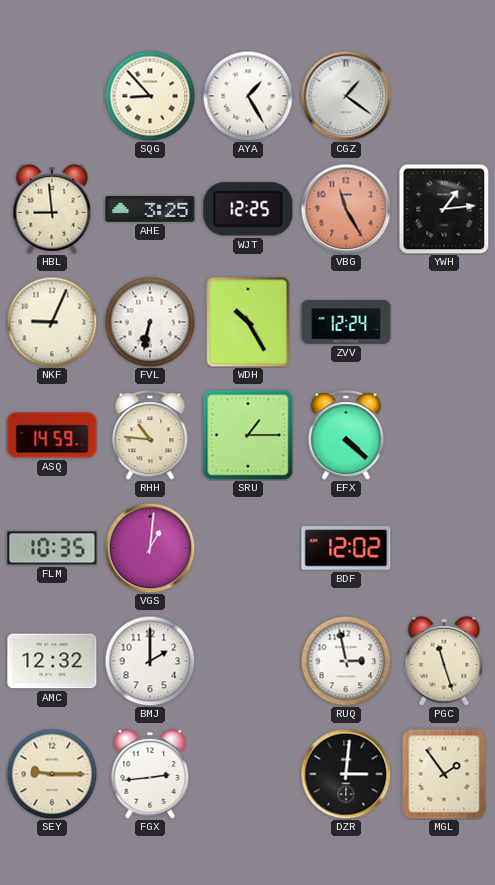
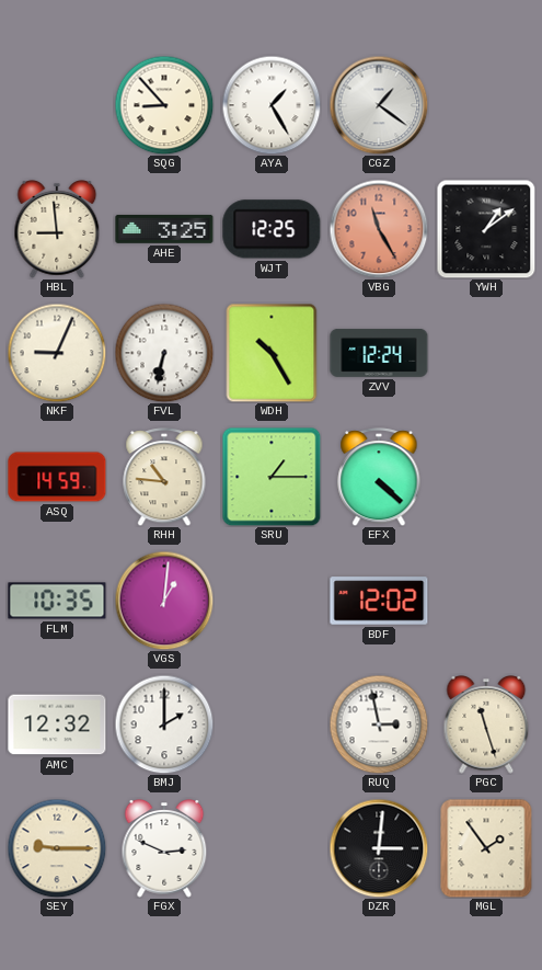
YWH: 1:14 -> 1:09 (486, 229)
FGX: 2:44 -> 2:49 (164, 849)
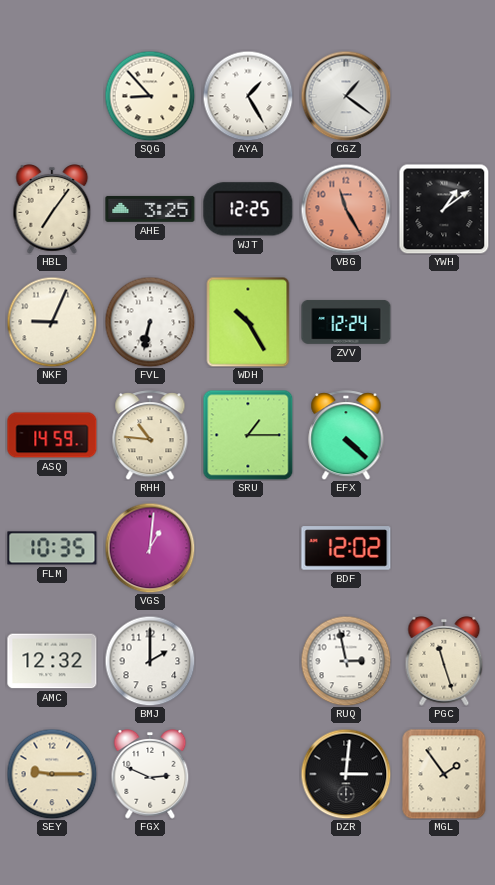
HBL: 8:59 -> 7:06 (52, 210)
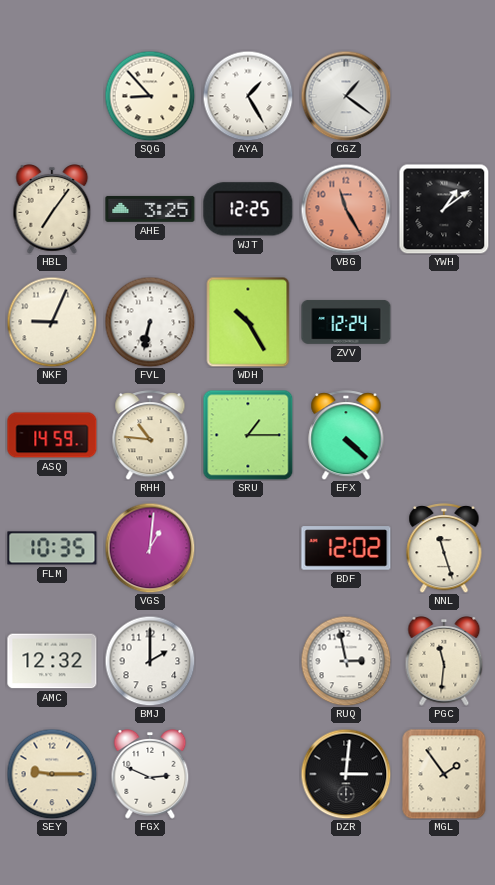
NNL: none -> 11:27 (444, 549)
PGC: 11:27 -> 11:31 (444, 662)
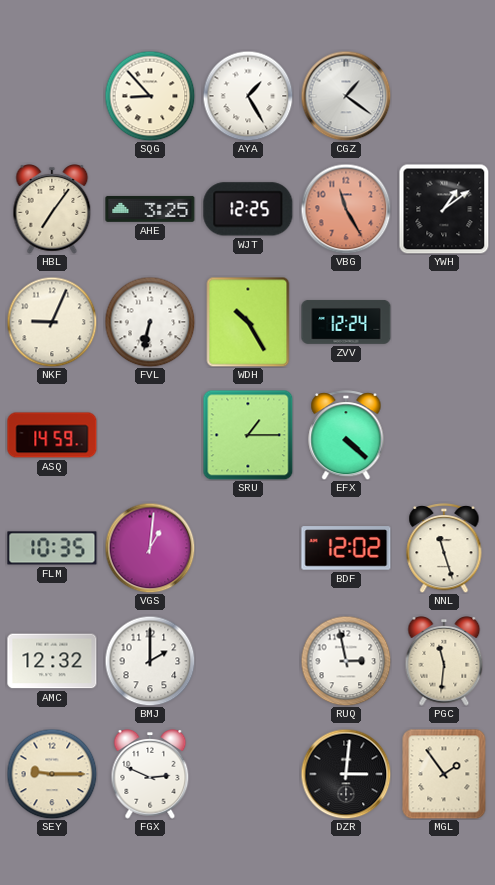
RHH: 10:46 -> none (150, 436)
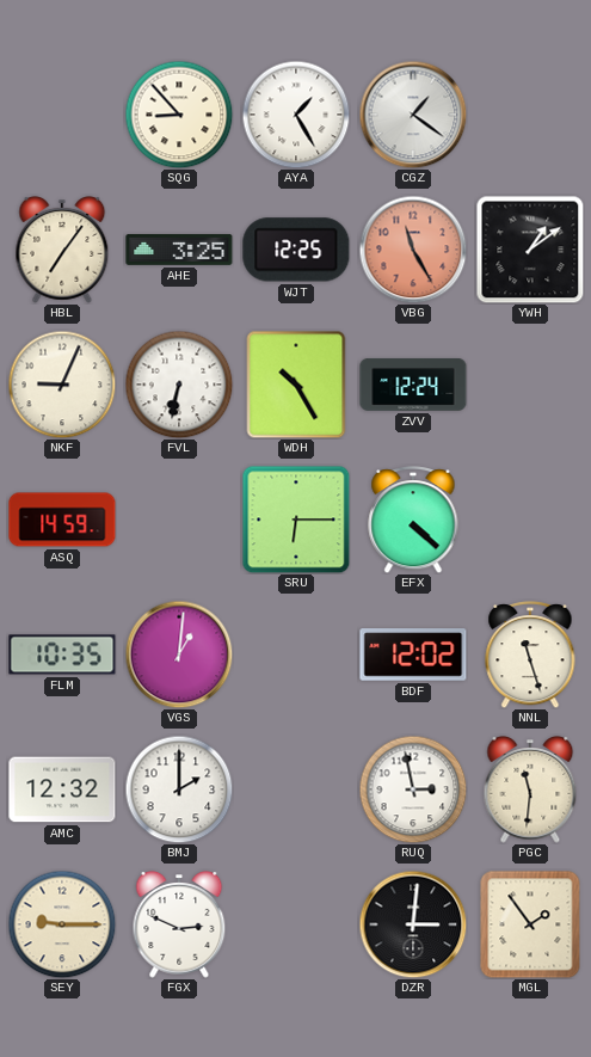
SRU: 1:15 -> 6:15 (296, 520)
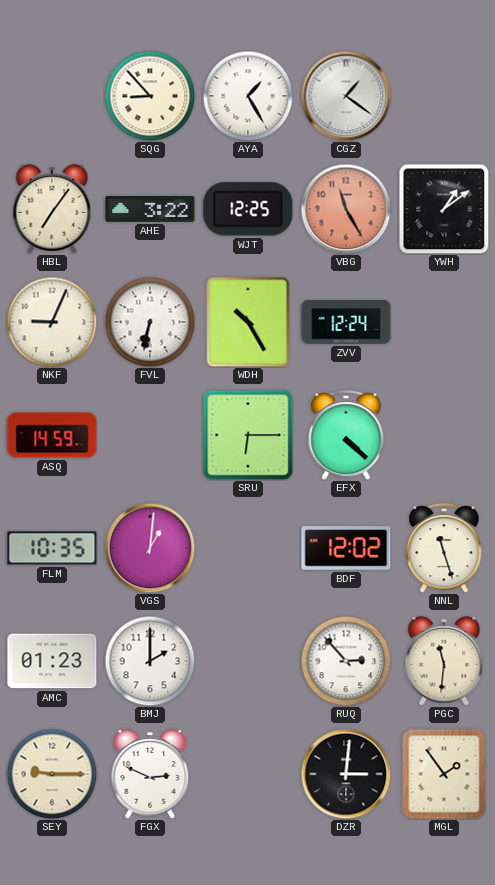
AHE: 3:25 -> 3:22 (150, 209)
AMC: 12:32 -> 01:23 (52, 661)
RUQ: 2:58 -> 2:53 (346, 661)
